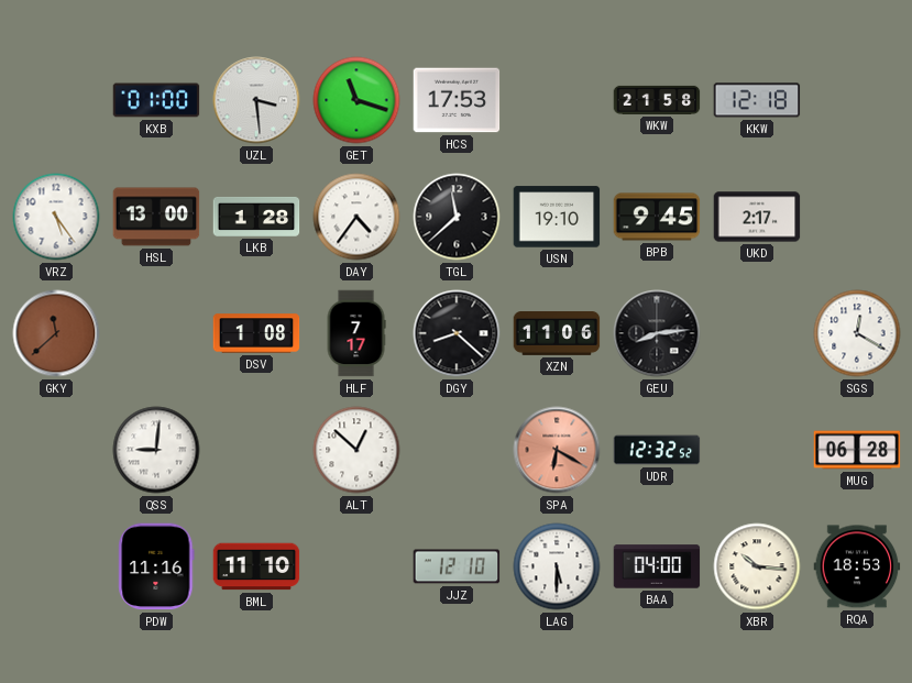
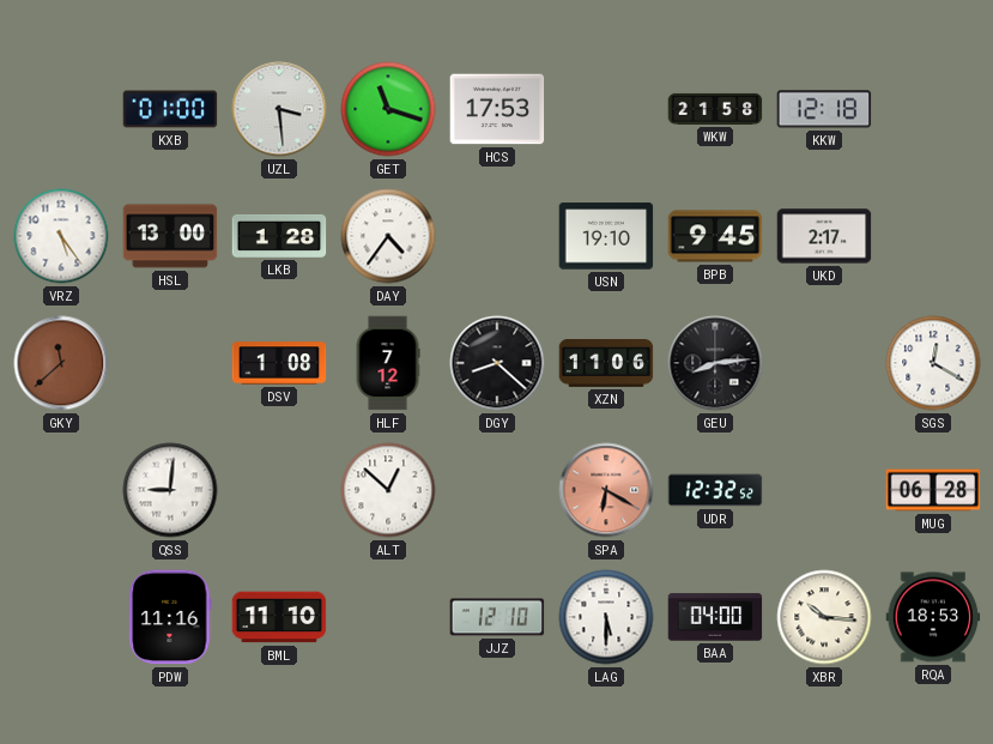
TGL: 11:38 -> none (457, 217)
HLF: 7:17 -> 7:12 (388, 363)
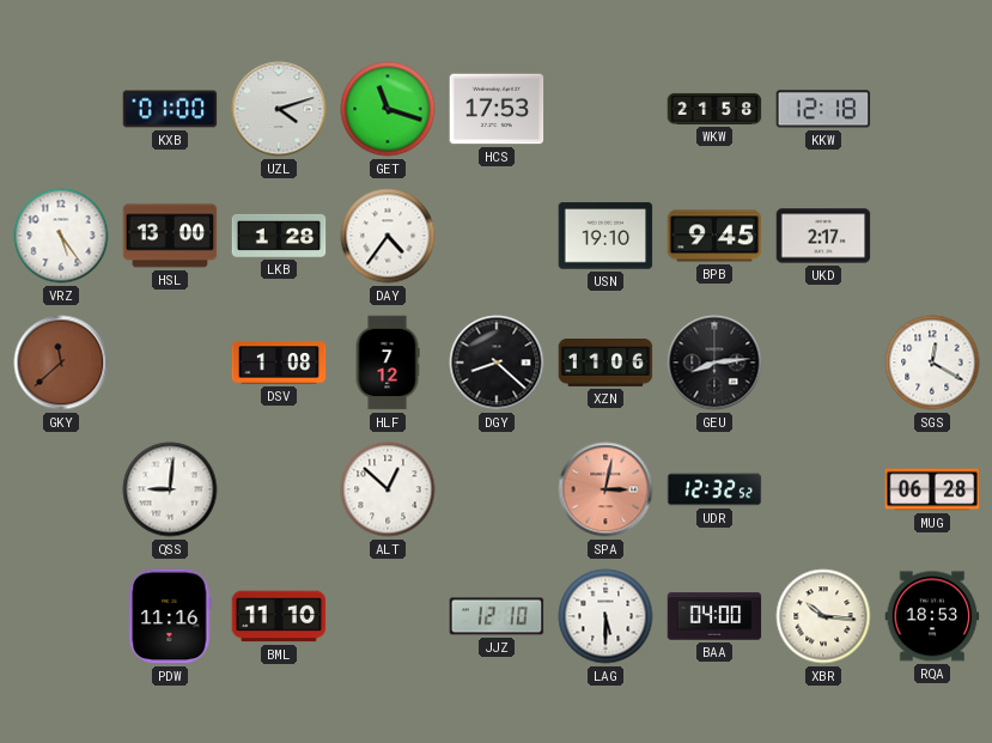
UZL: 3:29 -> 4:12 (279, 109)
SPA: 6:20 -> 3:02 (605, 489)
